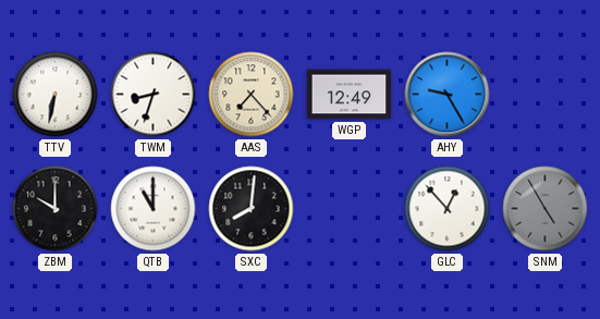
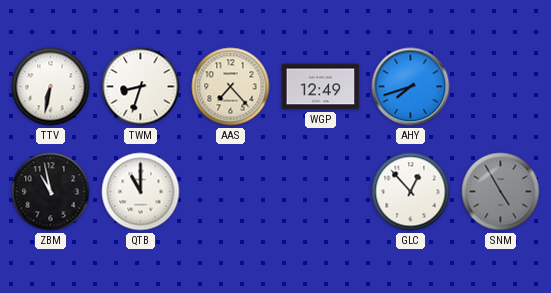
AHY: 9:25 -> 7:42 (411, 87)
ZBM: 10:00 -> 10:58 (51, 192)
SXC: 8:01 -> none (252, 209)
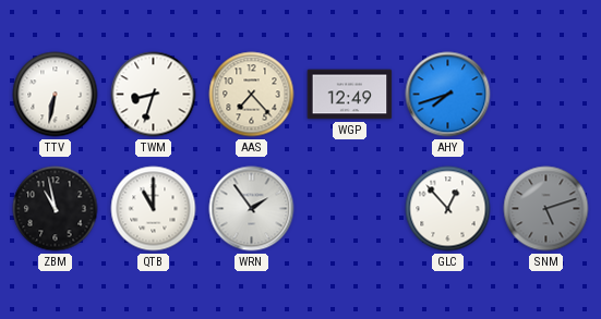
WRN: none -> 1:54 (252, 209)
SNM: 4:55 -> 5:12 (546, 209)
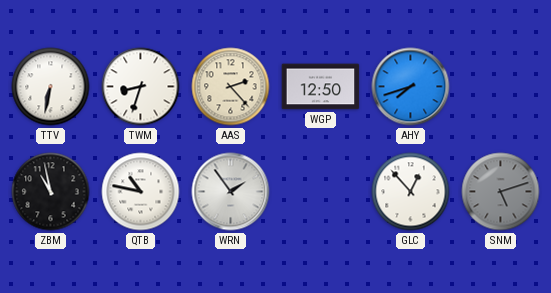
AAS: 7:23 -> 2:23 (231, 87)
WGP: 12:49 -> 12:50 (321, 87)
QTB: 11:00 -> 10:47 (141, 192)
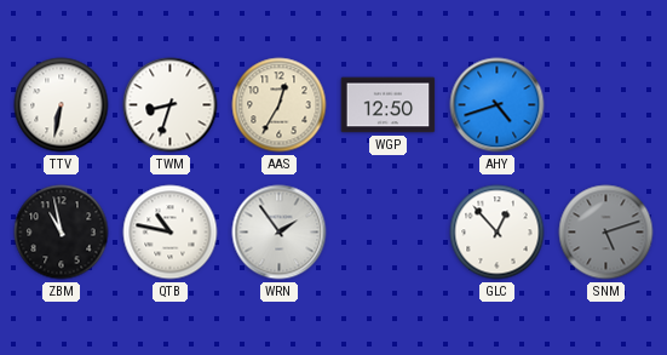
AAS: 2:23 -> 12:35 (280, 105)
AHY: 7:42 -> 4:42 (498, 105)
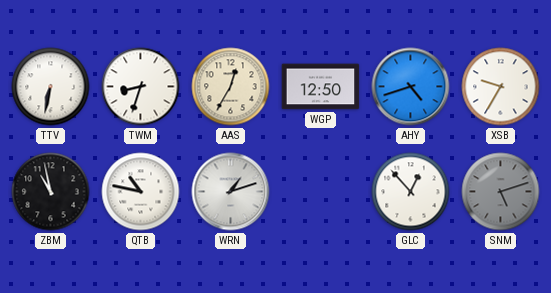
XSB: none -> 9:35 (501, 87)
WRN: 1:54 -> 1:12 (231, 192)
